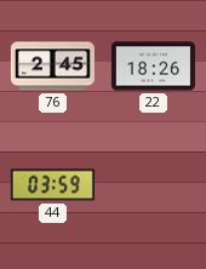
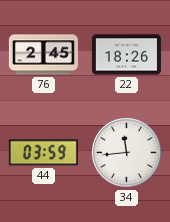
34: none -> 11:44 (126, 152)
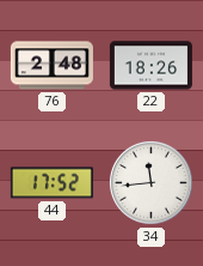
76: 2:45 -> 2:48 (51, 66)
44: 03:59 -> 17:52 (51, 183)
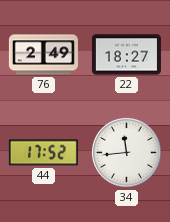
76: 2:48 -> 2:49 (43, 55)
22: 18:26 -> 18:27 (126, 55)
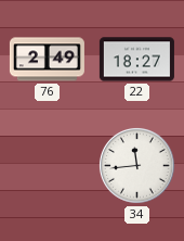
44: 17:52 -> none (43, 153)
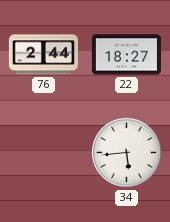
76: 2:49 -> 2:44 (43, 55)
34: 11:44 -> 5:44 (126, 152)
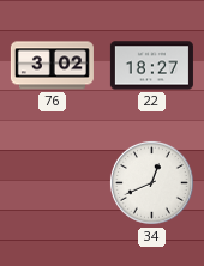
76: 2:44 -> 3:02 (52, 66)
34: 5:44 -> 12:41 (151, 182)
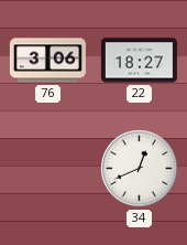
76: 3:02 -> 3:06 (47, 61)
